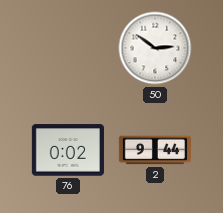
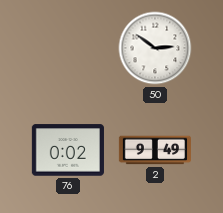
2: 9:44 -> 9:49 (154, 150)
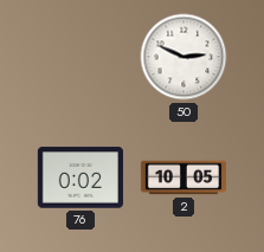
50: 2:51 -> 2:49 (183, 57)
2: 9:49 -> 10:05 (182, 177)
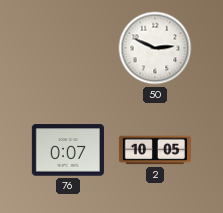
76: 0:02 -> 0:07 (68, 150)
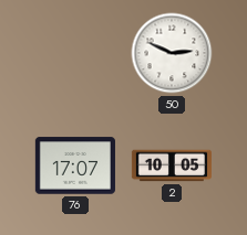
76: 0:07 -> 17:07 (75, 165)
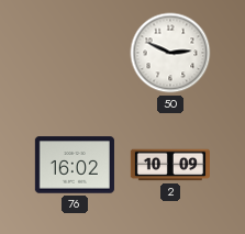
76: 17:07 -> 16:02 (75, 165)
2: 10:05 -> 10:09 (169, 165)
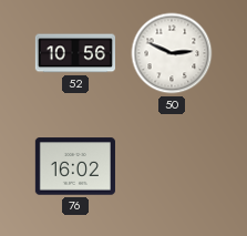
52: none -> 10:56 (74, 53)
2: 10:09 -> none (169, 165)
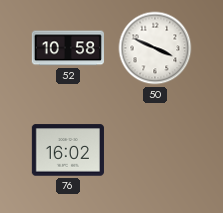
52: 10:56 -> 10:58 (67, 48)
50: 2:49 -> 3:49 (155, 48)
